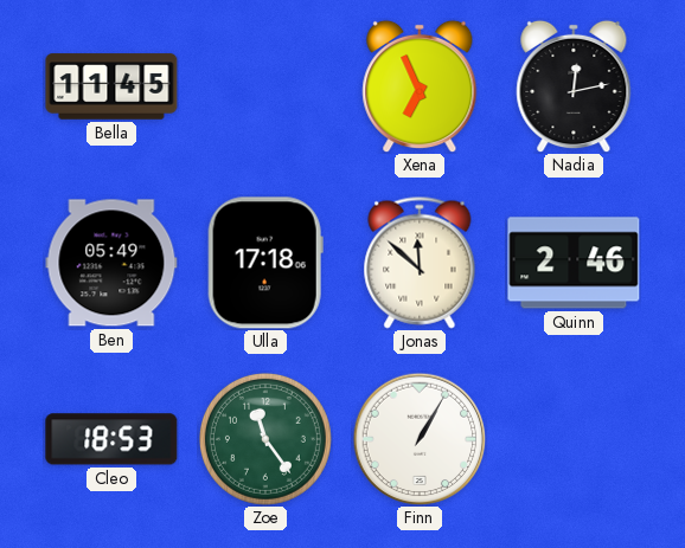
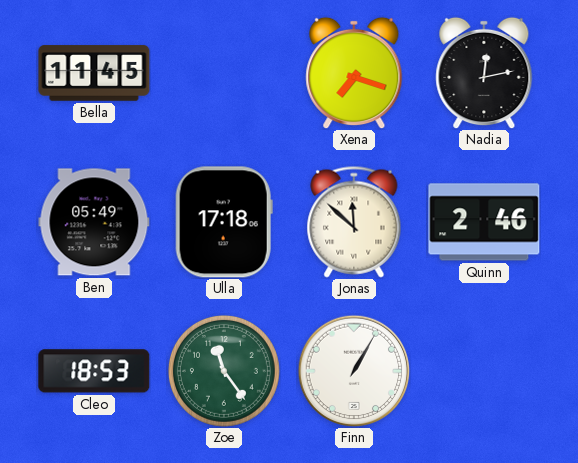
Xena: 6:56 -> 7:18 (354, 73)
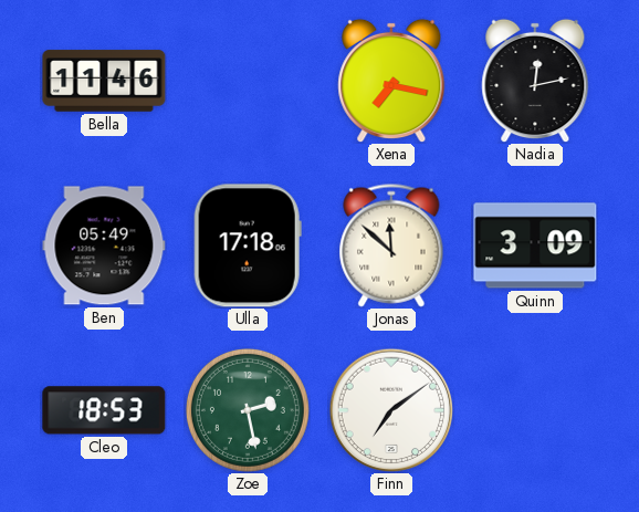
Bella: 11:45 -> 11:46 (104, 81)
Xena: 7:18 -> 7:17 (391, 81)
Quinn: 2:46 -> 3:09 (535, 245)
Zoe: 11:24 -> 2:28 (248, 410)
Finn: 1:05 -> 7:09 (391, 410)
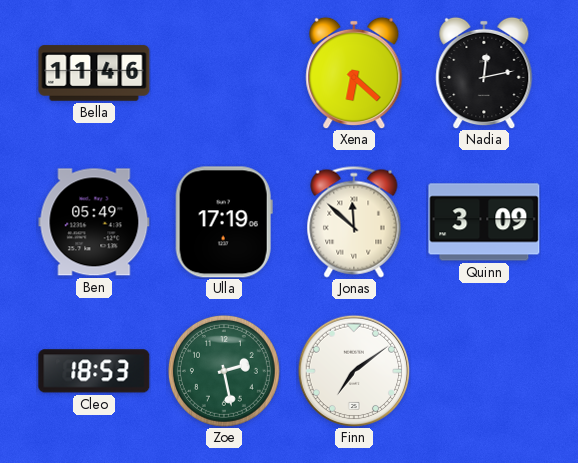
Xena: 7:17 -> 6:22 (354, 73)
Ulla: 17:18 -> 17:19 (224, 222)
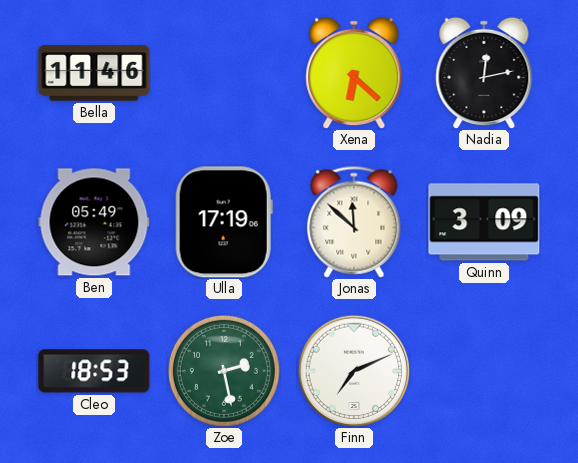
Finn: 7:09 -> 7:11 (354, 371)
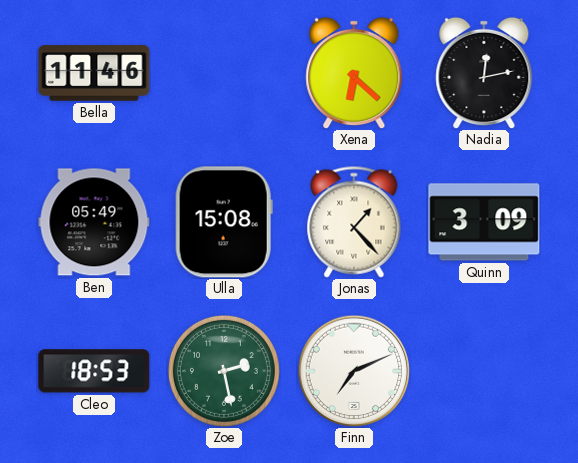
Ulla: 17:19 -> 15:08 (224, 222)
Jonas: 11:52 -> 1:23 (354, 222)
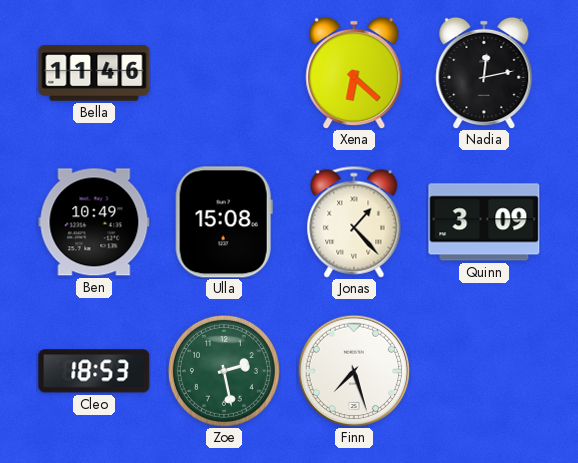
Ben: 05:49 -> 10:49 (94, 222)
Finn: 7:11 -> 7:27 (354, 371)
